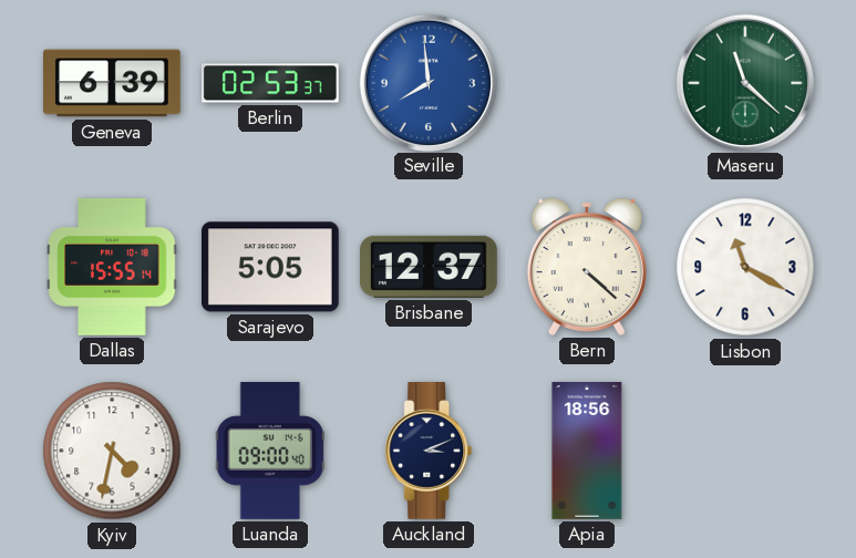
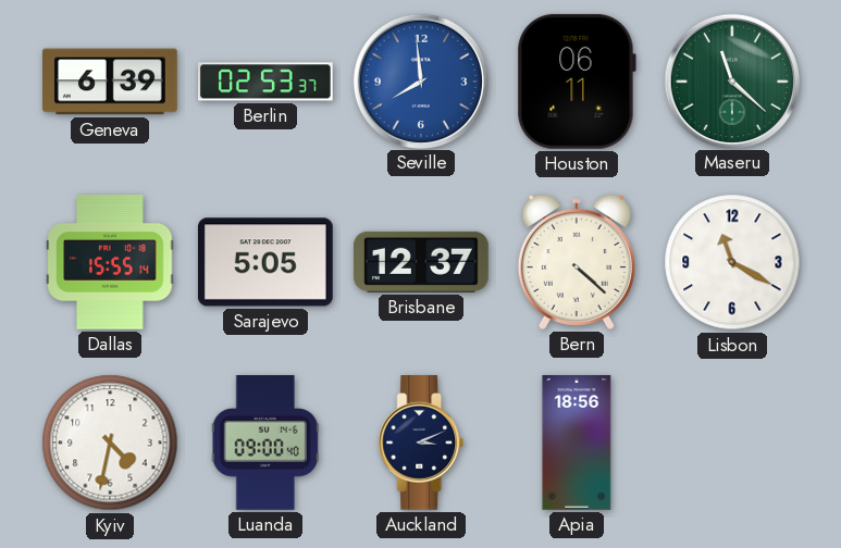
Houston: none -> 06:11 (577, 82)
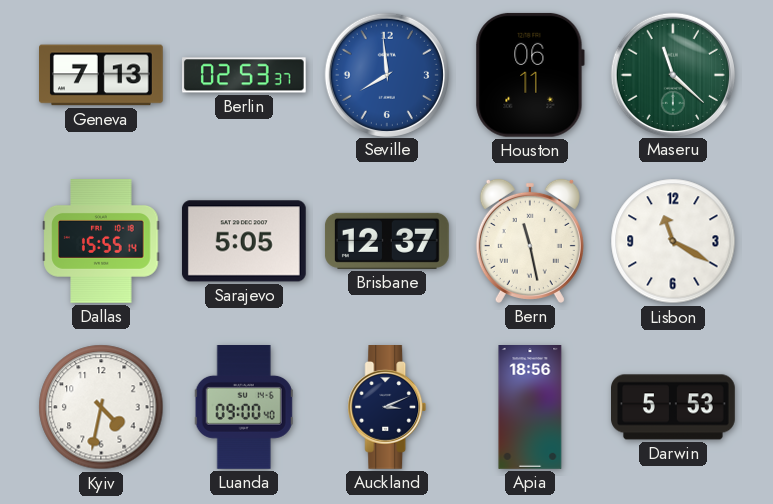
Geneva: 6:39 -> 7:13 (102, 75)
Bern: 4:22 -> 11:28 (530, 241)
Darwin: none -> 5:53 (674, 407)
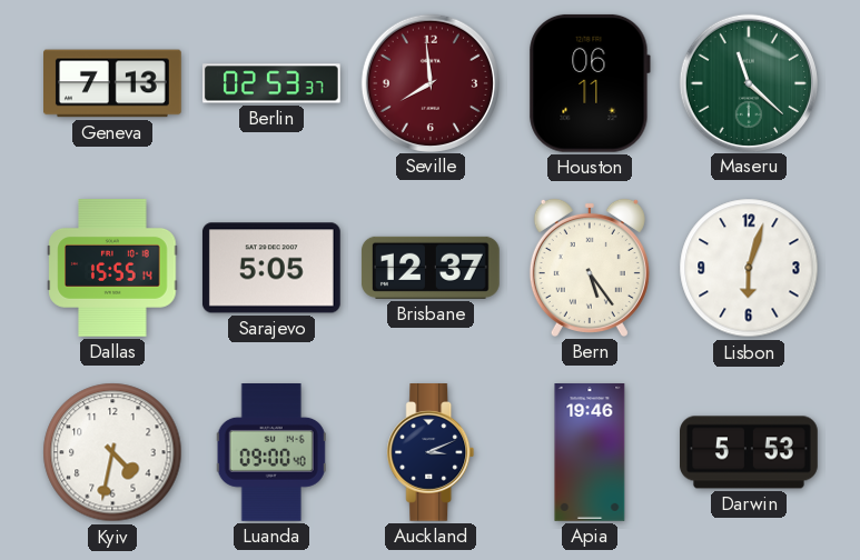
Seville dial: blue -> burgundy (429, 82)
Bern: 11:28 -> 5:24 (590, 268)
Lisbon: 11:20 -> 6:03 (749, 268)
Apia: 18:56 -> 19:46 (590, 453)
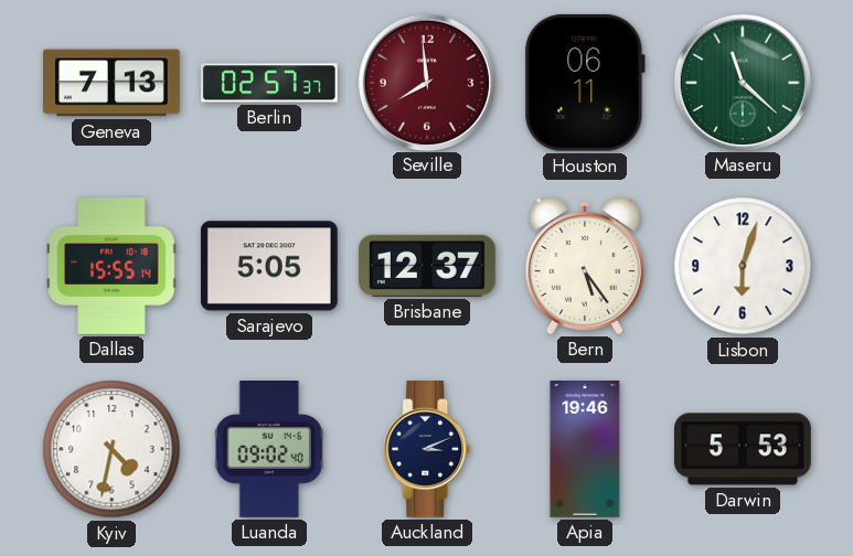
Berlin: 02:53 -> 02:57 (270, 83)
Luanda: 09:00 -> 09:02 (269, 450)
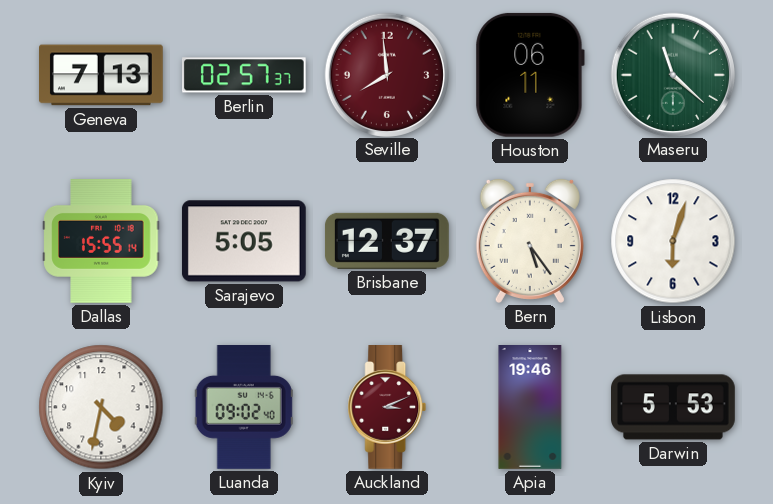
Auckland dial: navy -> burgundy (387, 408)
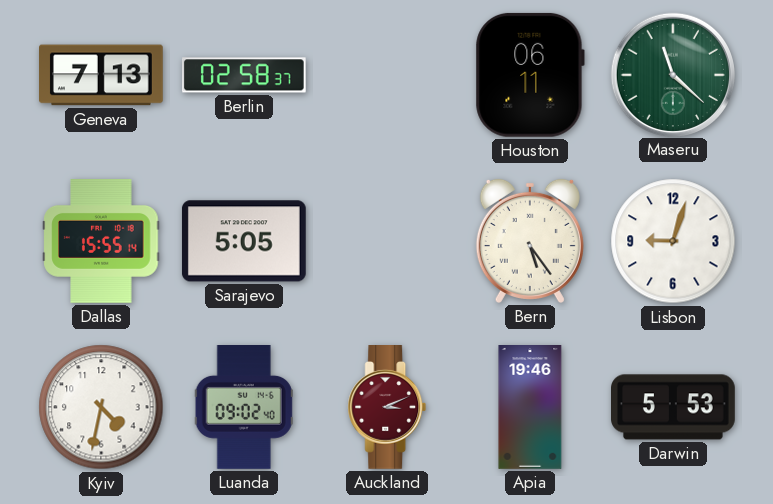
Berlin: 02:57 -> 02:58 (245, 75)
Seville: 7:59 -> none (386, 74)
Brisbane: 12:37 -> none (387, 241)
Lisbon: 6:03 -> 9:03 (673, 241)
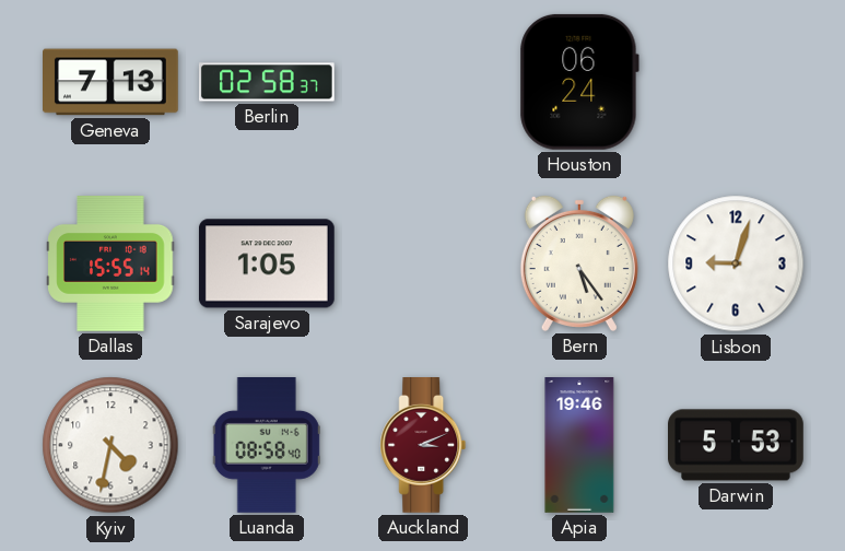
Houston: 06:11 -> 06:24 (579, 82)
Maseru: 11:22 -> none (672, 74)
Sarajevo: 5:05 -> 1:05 (267, 263)
Luanda: 09:02 -> 08:58 (267, 446)
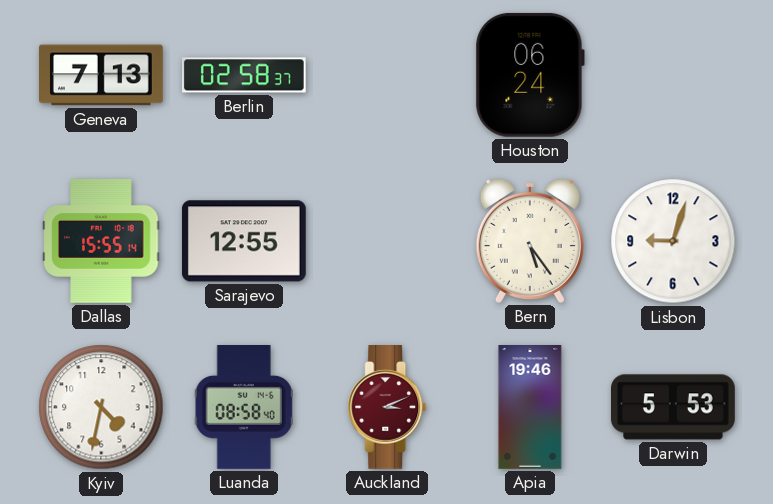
Sarajevo: 1:05 -> 12:55 (244, 241)
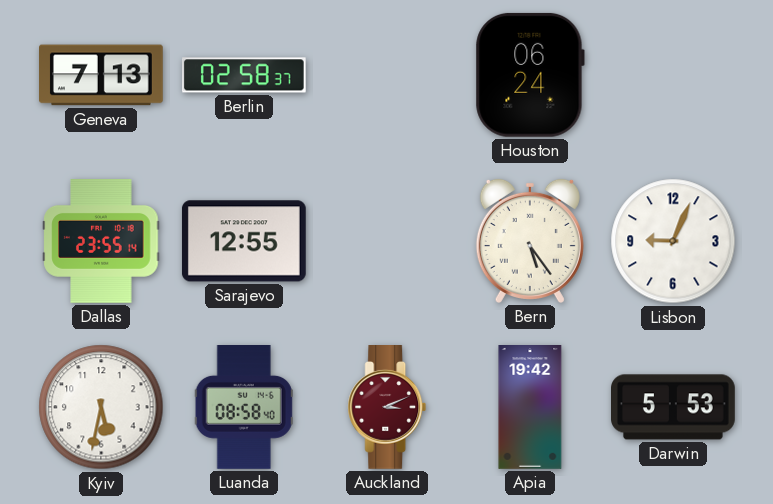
Dallas: 15:55 -> 23:55 (101, 242)
Lisbon: 9:03 -> 9:04 (673, 241)
Kyiv: 4:32 -> 5:32 (101, 407)
Apia: 19:46 -> 19:42 (530, 408)
